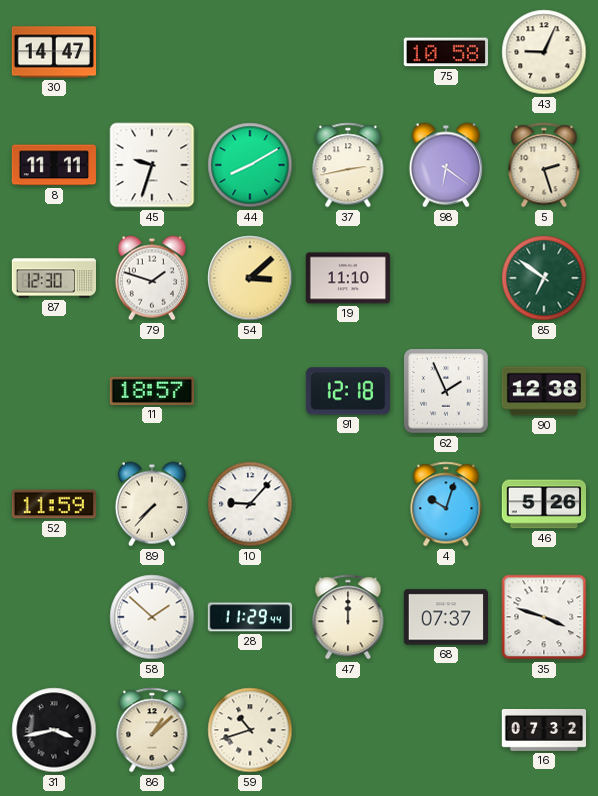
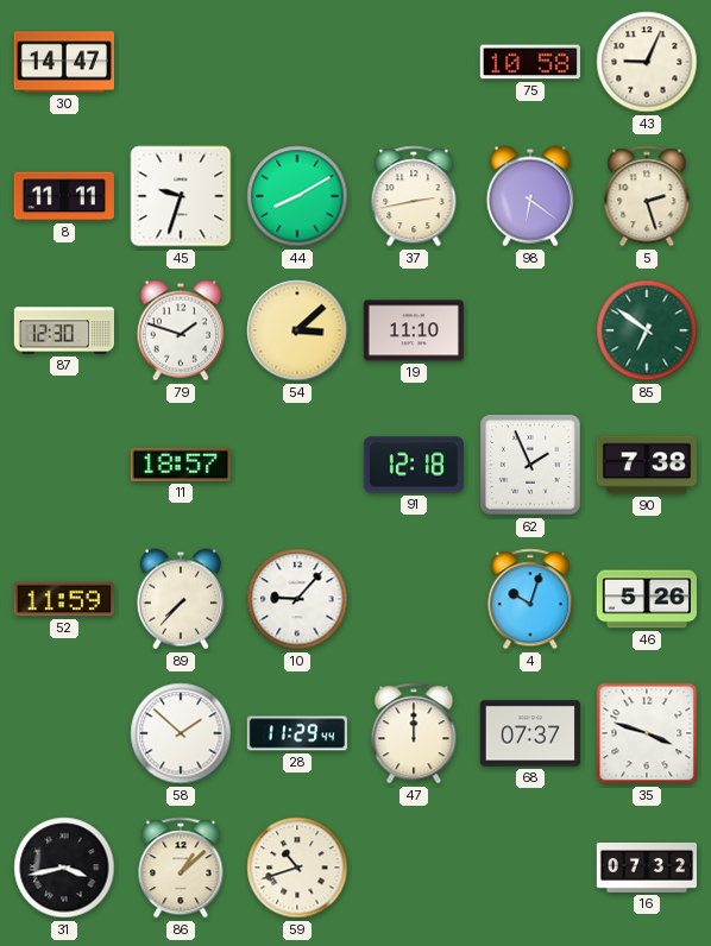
90: 12:38 -> 7:38 (646, 465)
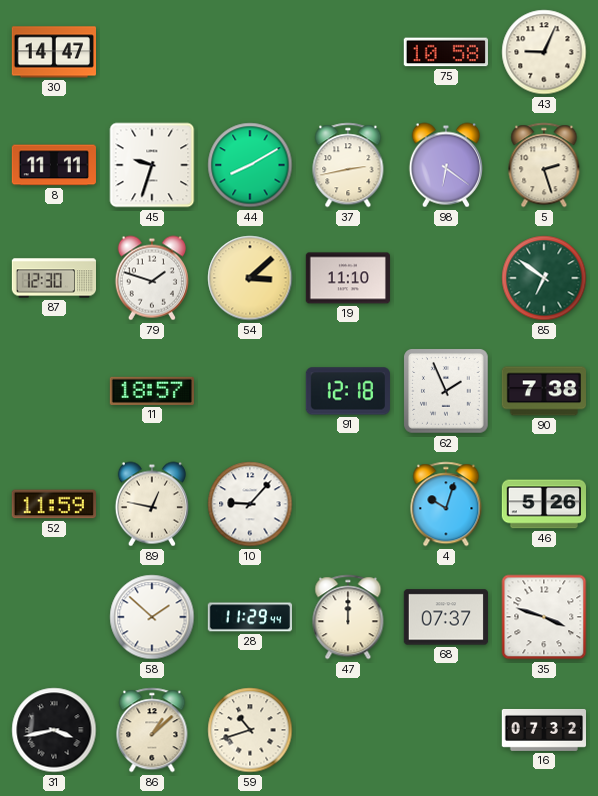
89: 7:37 -> 12:47 (152, 504)
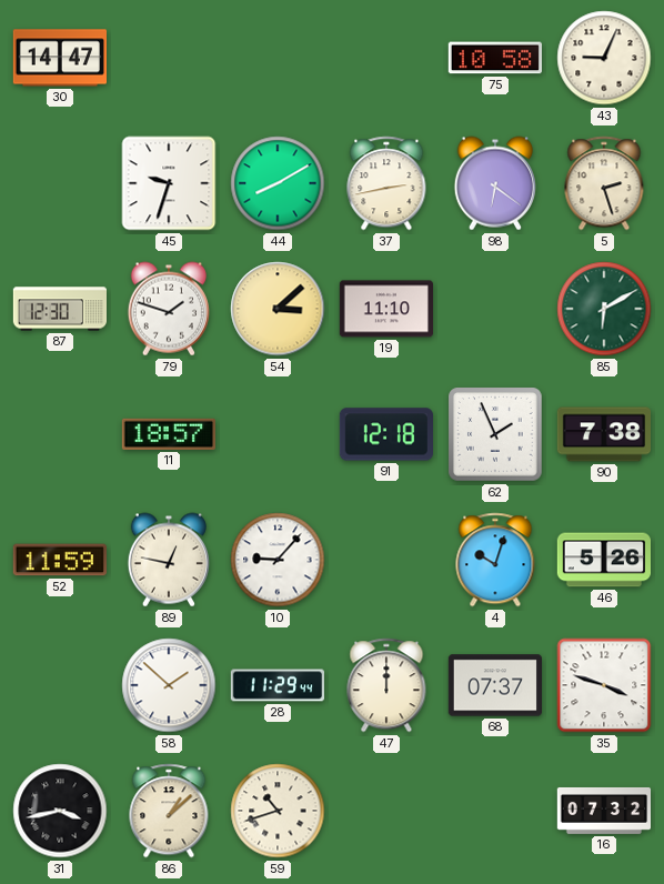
8: 11:11 -> none (54, 165)
85: 6:51 -> 6:10 (604, 309)
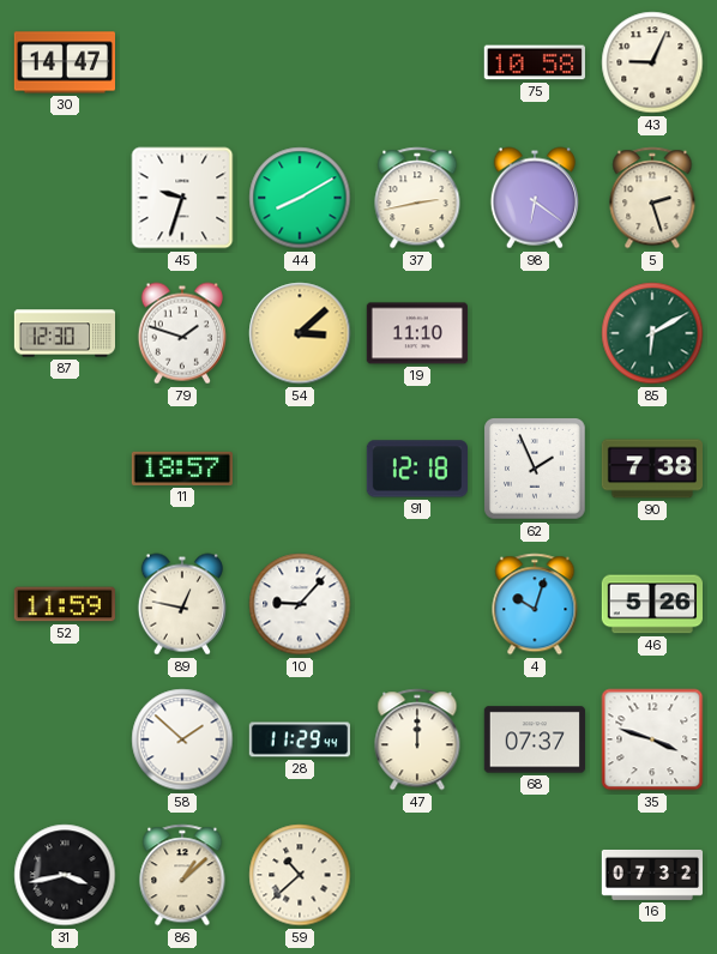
59: 10:42 -> 10:38 (300, 875)
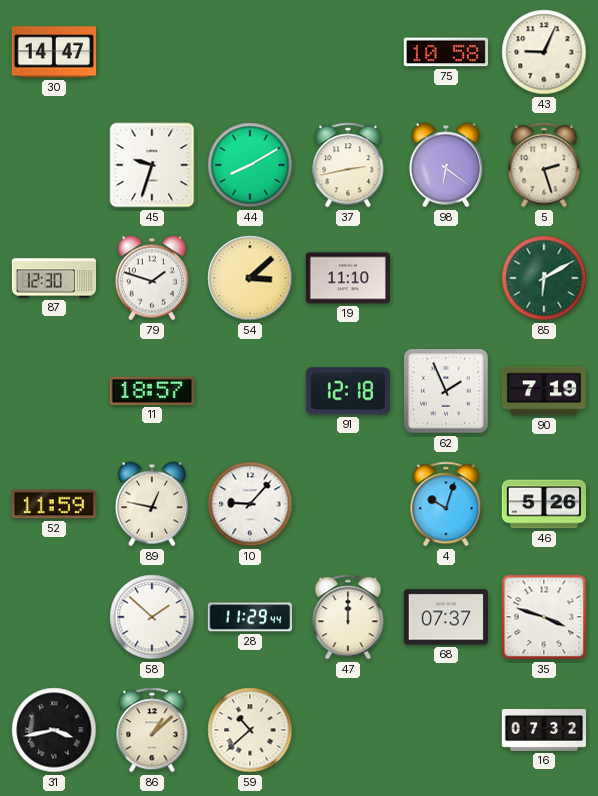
90: 7:38 -> 7:19 (543, 391)
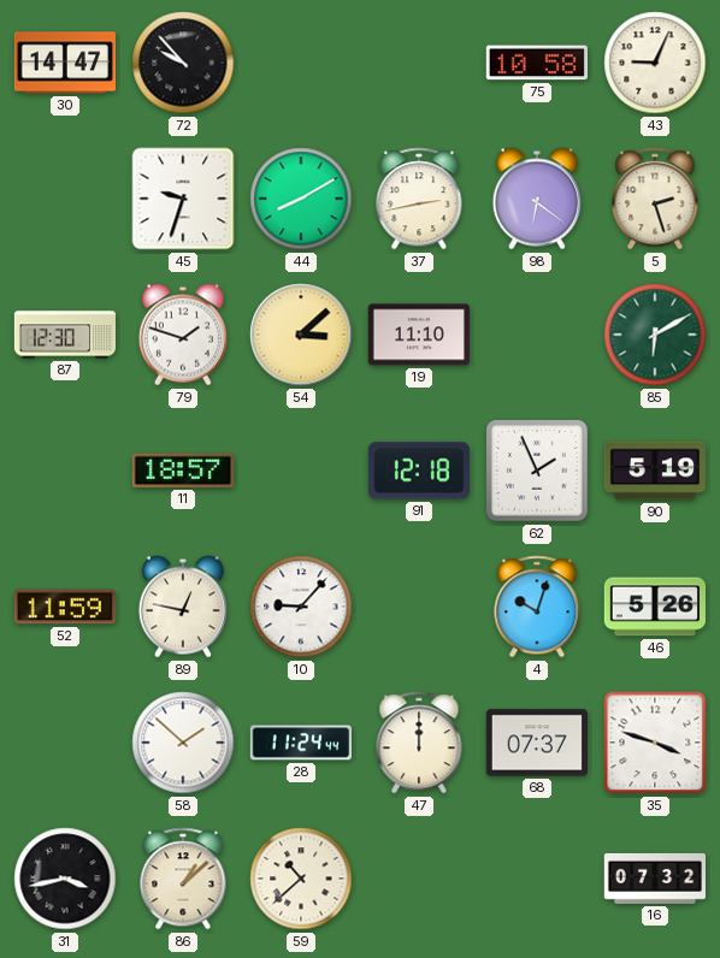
72: none -> 9:53 (183, 63)
90: 7:19 -> 5:19 (654, 471)
28: 11:29 -> 11:24 (300, 743)
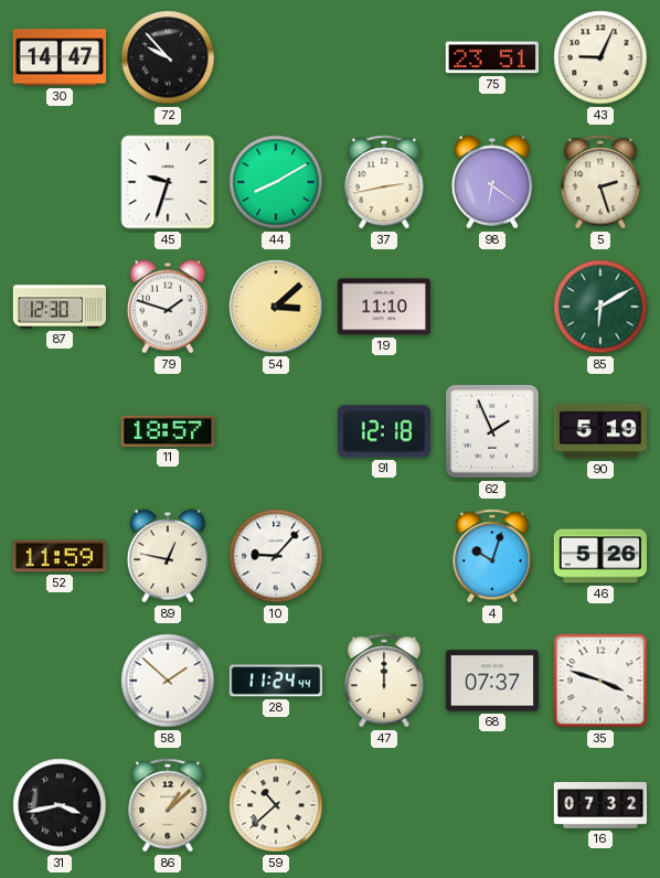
75: 10:58 -> 23:51 (492, 57)
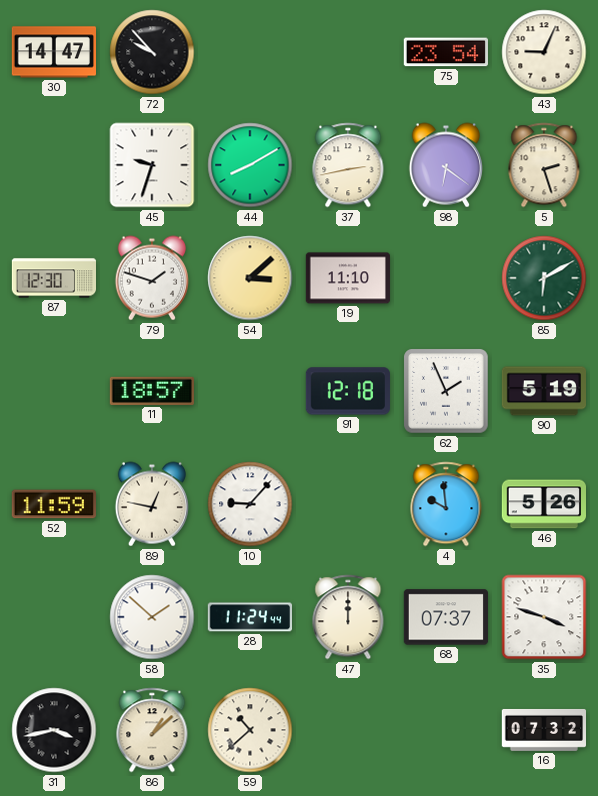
75: 23:51 -> 23:54 (446, 52)
4: 10:03 -> 9:59 (446, 504)
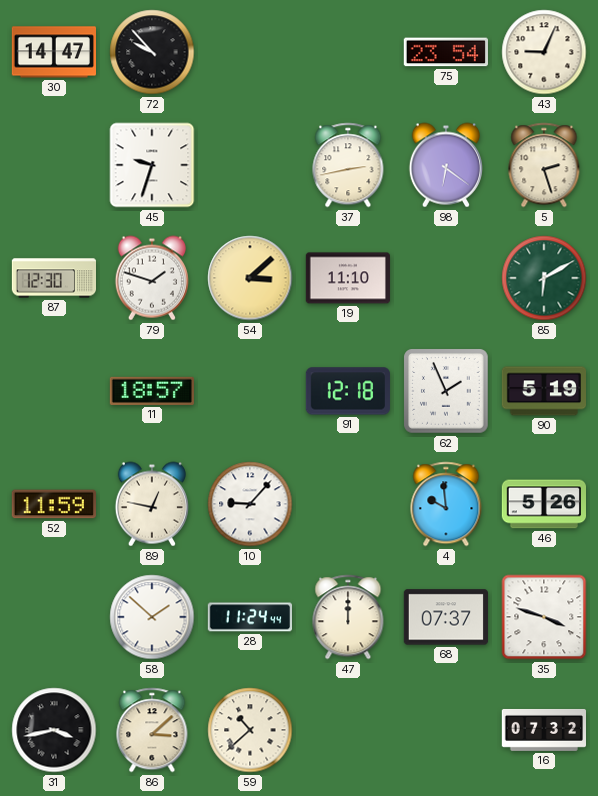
44: 8:10 -> none (250, 165)
86: 1:08 -> 3:08 (152, 730)
